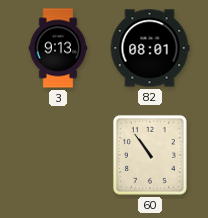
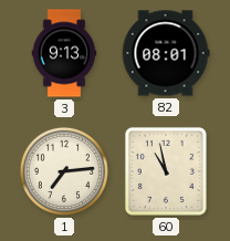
1: none -> 7:14 (64, 171)
60: 10:54 -> 10:58 (166, 171)
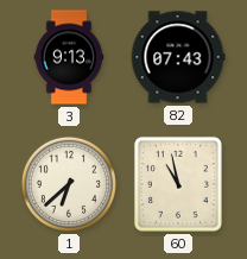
82: 08:01 -> 07:43 (178, 57)
1: 7:14 -> 6:38 (69, 184)
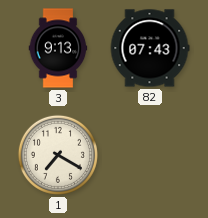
1: 6:38 -> 7:20 (58, 155)
60: 10:58 -> none (178, 184)
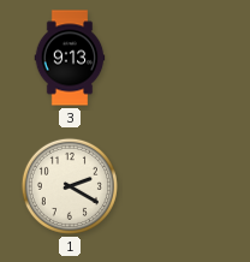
82: 07:43 -> none (150, 48)
1: 7:20 -> 2:20 (70, 186)
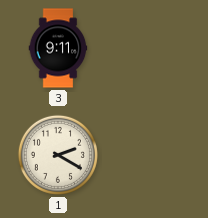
3: 9:13 -> 9:11 (58, 48)
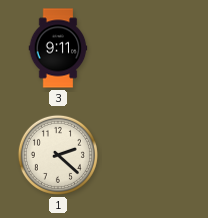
1: 2:20 -> 2:22 (58, 155)
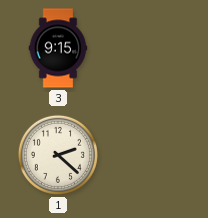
3: 9:11 -> 9:15 (58, 48)
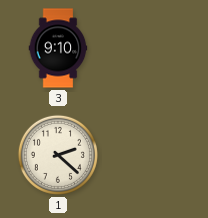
3: 9:15 -> 9:10 (58, 48)
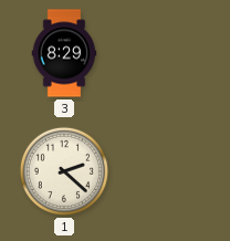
3: 9:10 -> 8:29 (64, 53)
